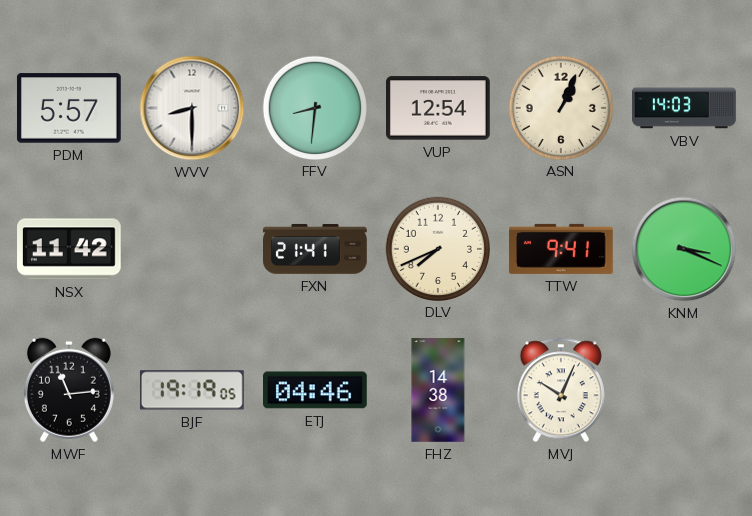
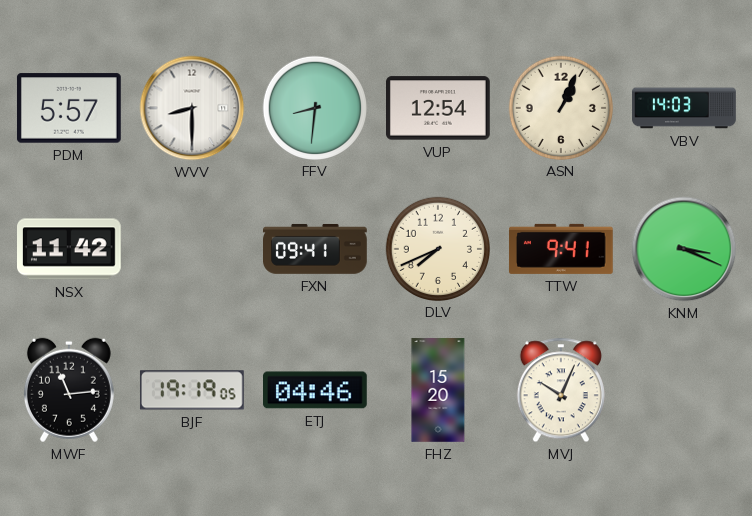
FXN: 21:41 -> 09:41 (316, 249)
FHZ: 14:38 -> 15:20 (438, 390)
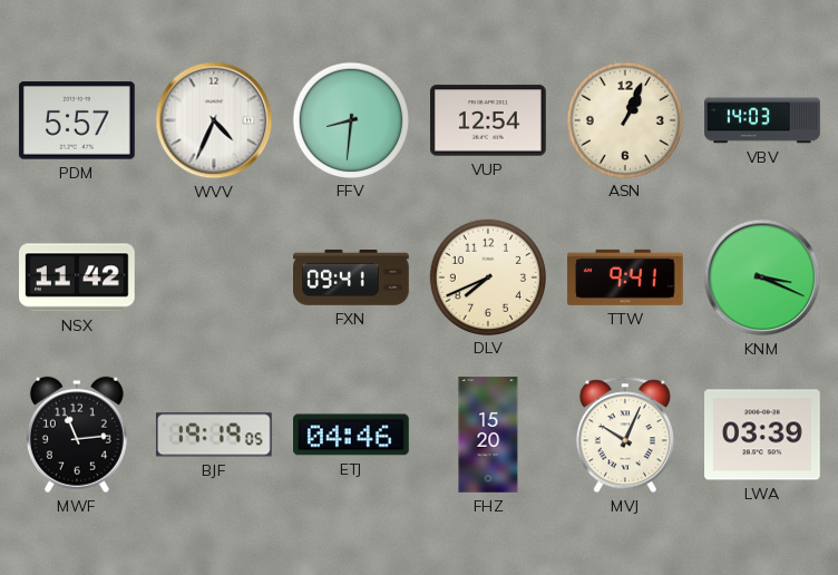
WVV: 8:30 -> 4:34 (214, 120)
LWA: none -> 03:39 (763, 435)
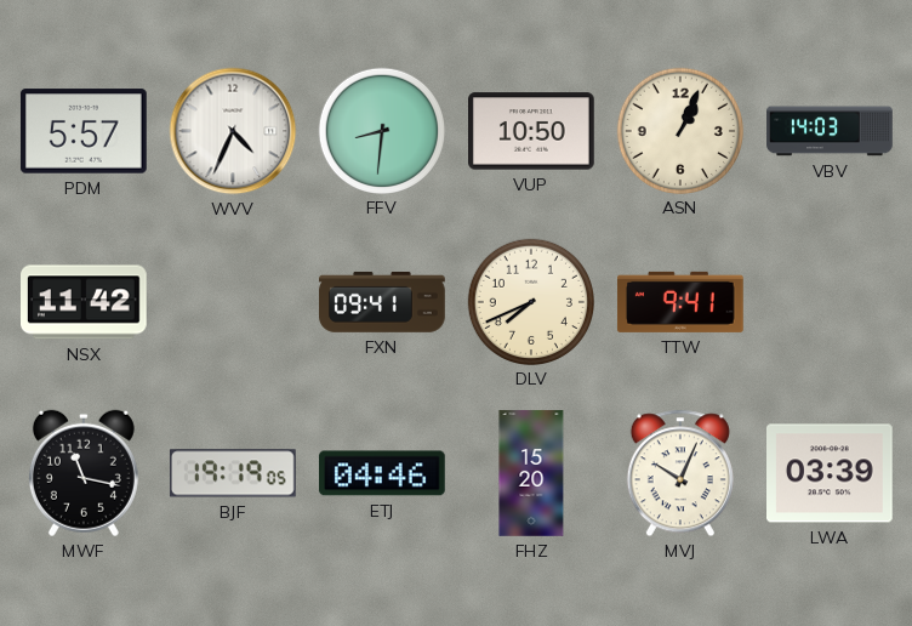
VUP: 12:54 -> 10:50 (532, 131)
KNM: 3:19 -> none (762, 277)
MWF: 11:14 -> 11:17 (84, 473)
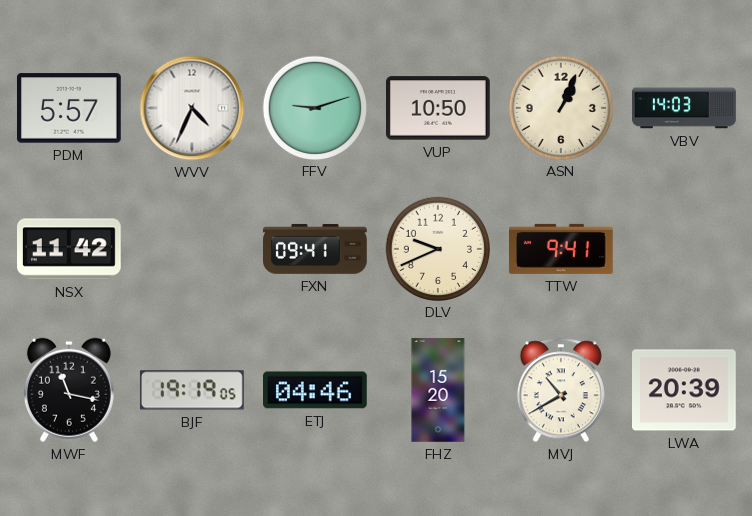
FFV: 8:31 -> 9:12 (314, 107)
DLV: 7:41 -> 9:41 (437, 248)
MVJ: 10:04 -> 10:40 (561, 390)
LWA: 03:39 -> 20:39 (685, 390)
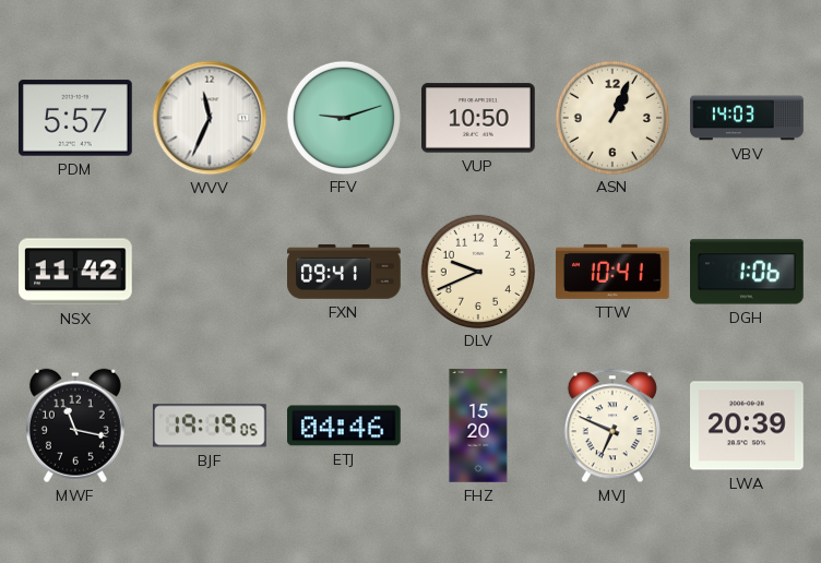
WVV: 4:34 -> 11:34 (210, 118)
TTW: 9:41 -> 10:41 (612, 272)
DGH: none -> 1:06 (748, 272)
MVJ: 10:40 -> 6:49 (612, 426)
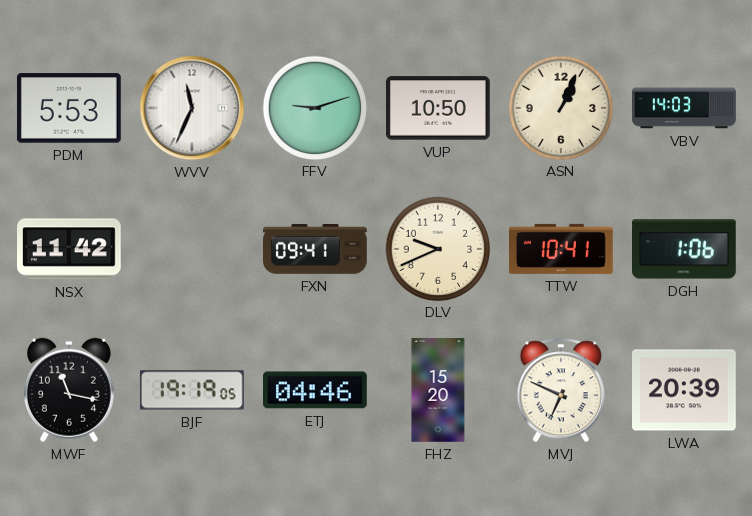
PDM: 5:57 -> 5:53 (69, 108)
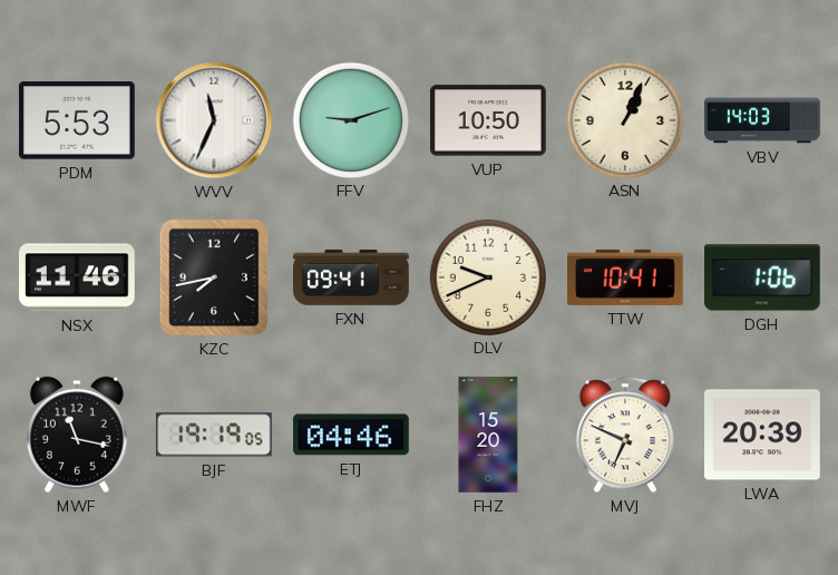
NSX: 11:42 -> 11:46 (78, 277)
KZC: none -> 7:43 (214, 277)
